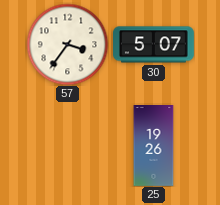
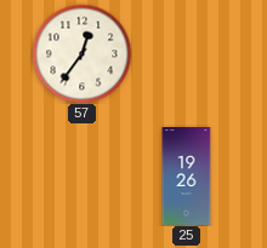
57: 3:36 -> 12:36 (81, 53)
30: 5:07 -> none (154, 45)
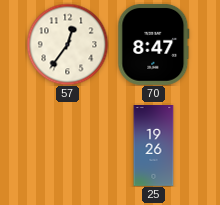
70: none -> 8:47 (154, 44)
